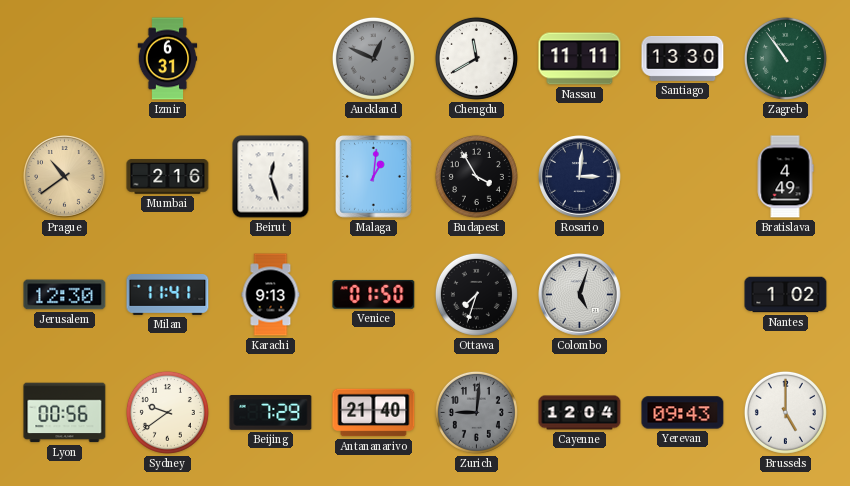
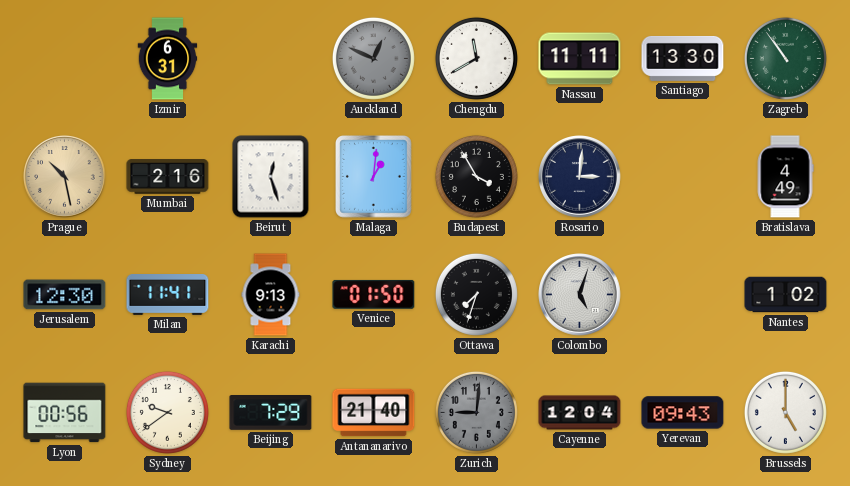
Prague: 10:39 -> 10:28 (65, 177)
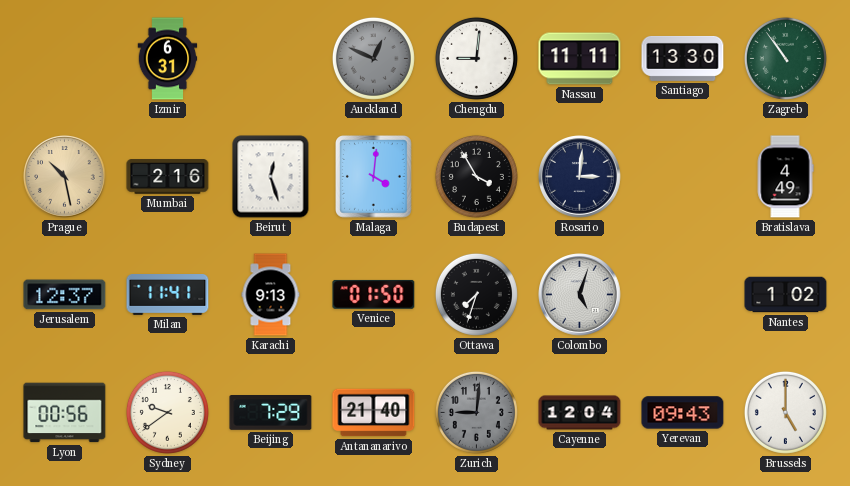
Chengdu: 11:40 -> 9:01 (476, 58)
Malaga: 1:01 -> 4:01 (374, 177)
Jerusalem: 12:30 -> 12:37 (65, 295)
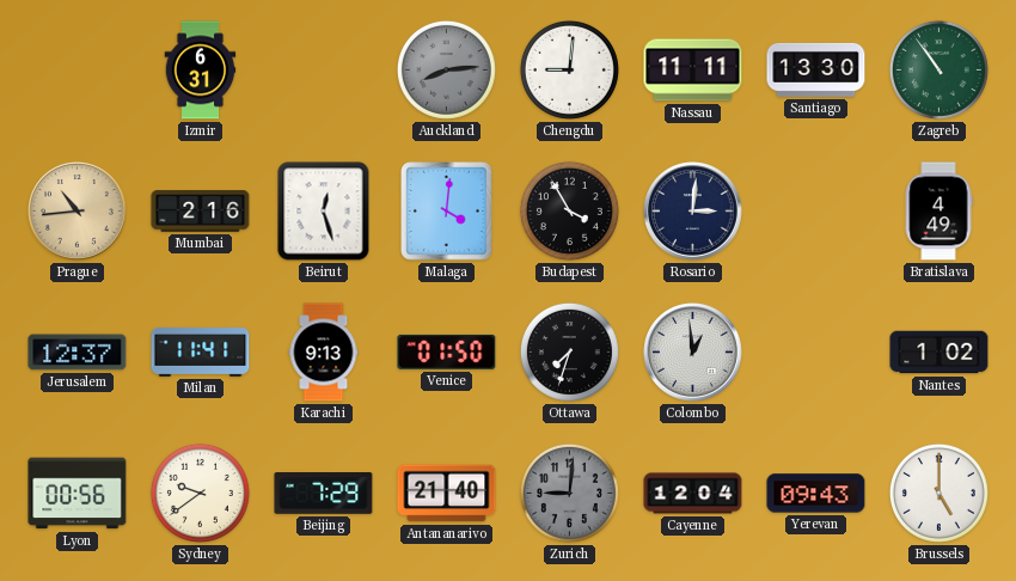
Auckland: 12:49 -> 8:14 (446, 69)
Prague: 10:28 -> 10:44 (78, 212)
Colombo: 5:03 -> 12:59 (693, 353)
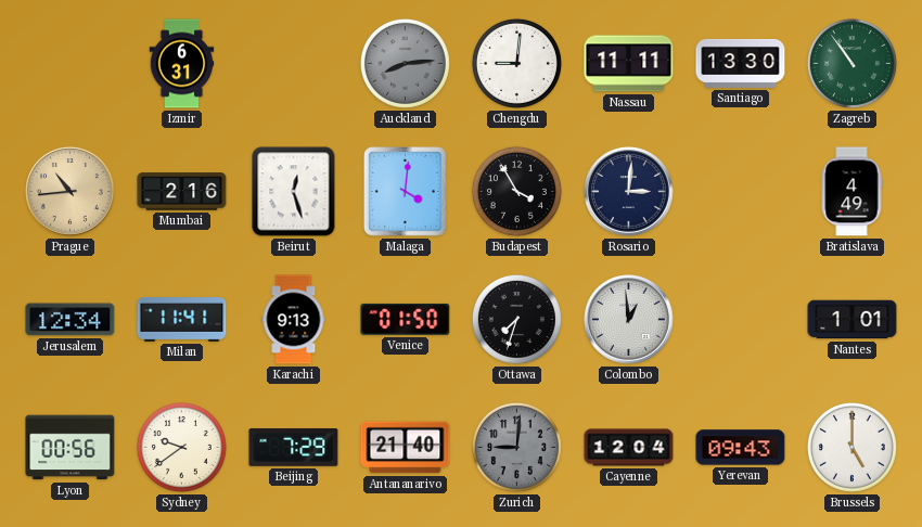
Jerusalem: 12:37 -> 12:34 (71, 320)
Nantes: 1:02 -> 1:01 (853, 320)
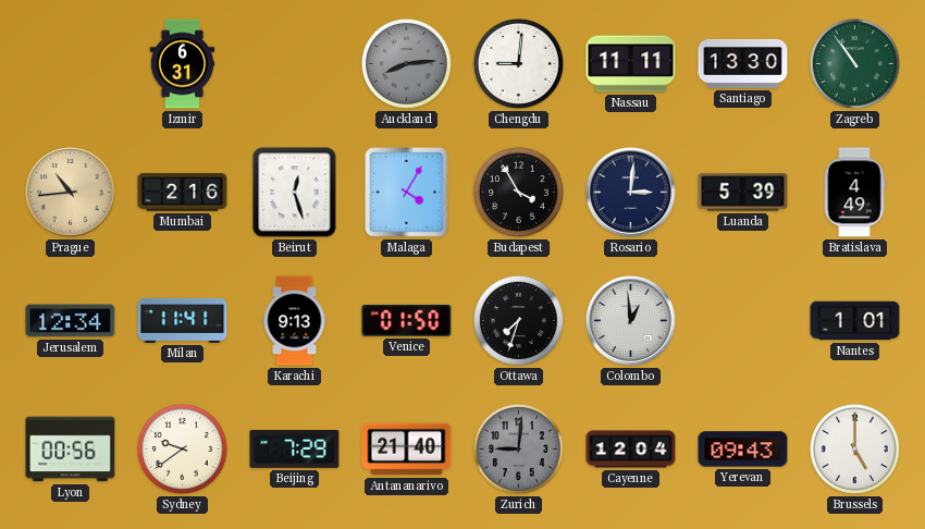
Malaga: 4:01 -> 4:05 (407, 193)
Luanda: none -> 5:39 (743, 193)
